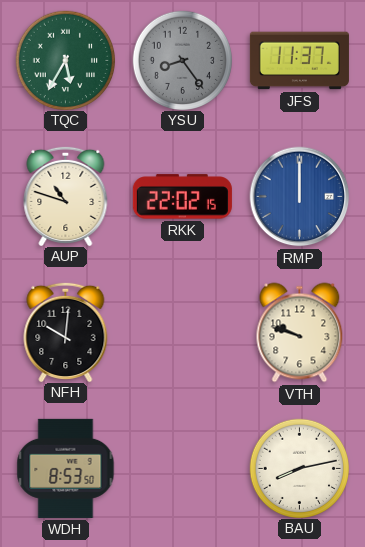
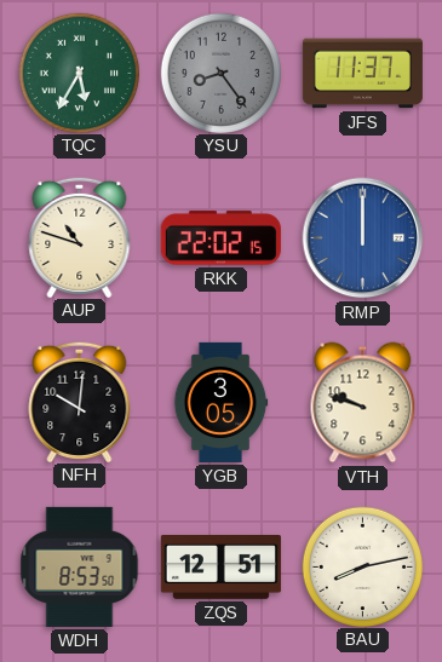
YGB: none -> 3:05 (220, 402)
ZQS: none -> 12:51 (220, 568)
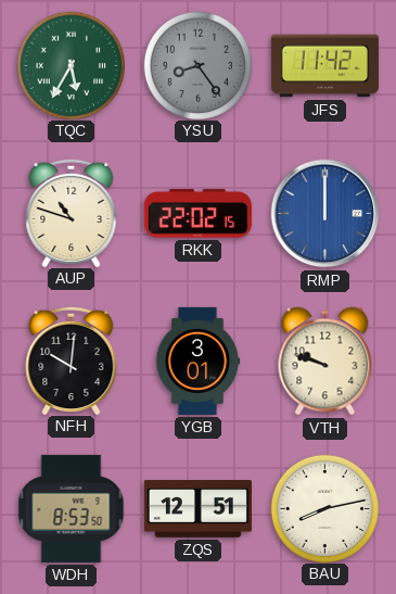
JFS: 11:37 -> 11:42 (324, 66)
YGB: 3:05 -> 3:01 (197, 361)
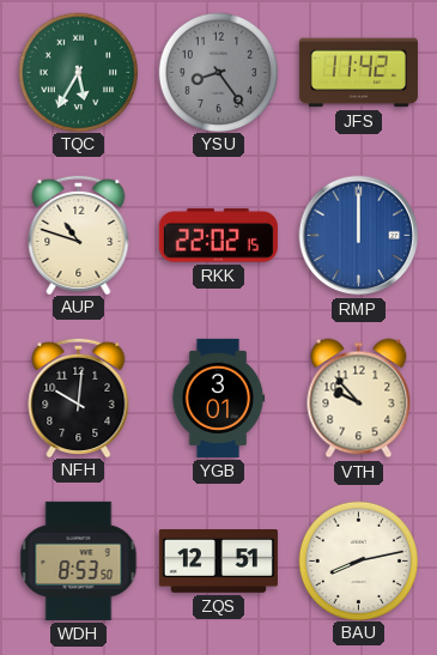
VTH: 9:48 -> 9:53 (359, 399)
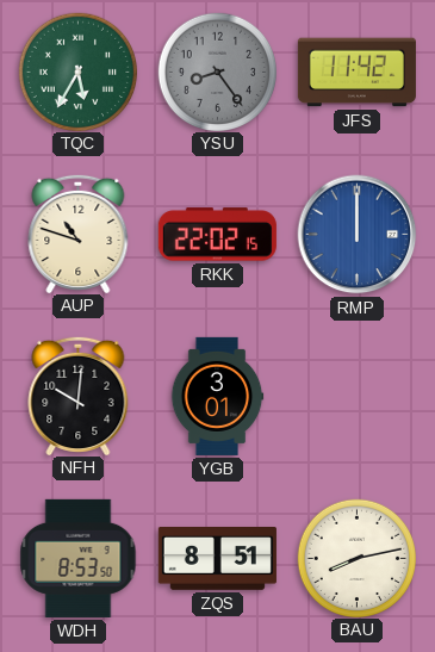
VTH: 9:53 -> none (359, 399)
ZQS: 12:51 -> 8:51 (217, 559)
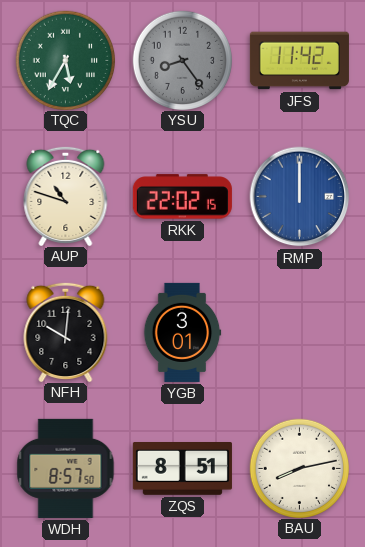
WDH: 8:53 -> 8:57 (66, 468)
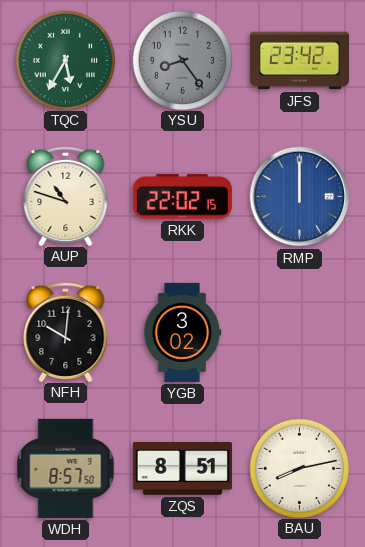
JFS: 11:42 -> 23:42 (299, 61)
YGB: 3:01 -> 3:02 (182, 332)
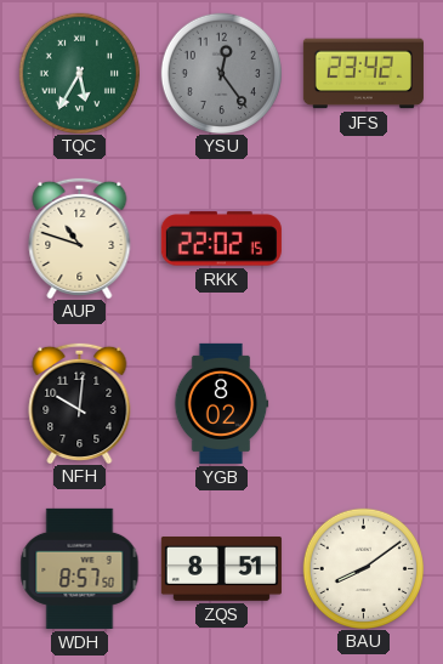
YSU: 8:24 -> 12:24 (221, 73)
RMP: 12:00 -> none (300, 197)
YGB: 3:02 -> 8:02 (221, 403)
BAU: 8:13 -> 8:09 (363, 568)
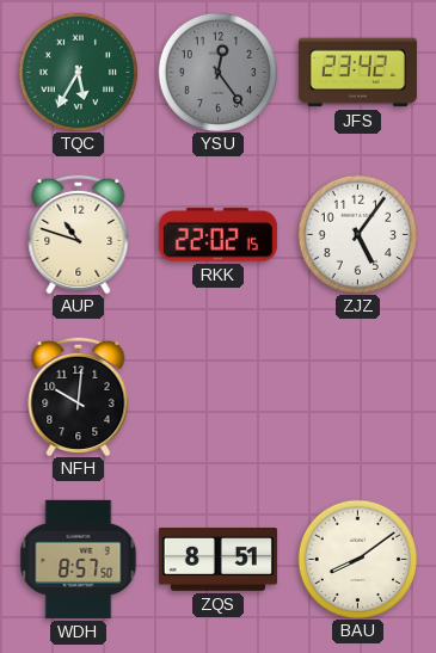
ZJZ: none -> 5:06 (357, 234)
YGB: 8:02 -> none (221, 403)
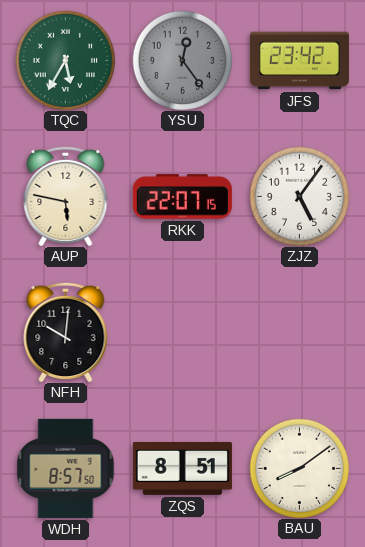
AUP: 10:48 -> 5:47 (66, 195)
RKK: 22:02 -> 22:07 (182, 197)
